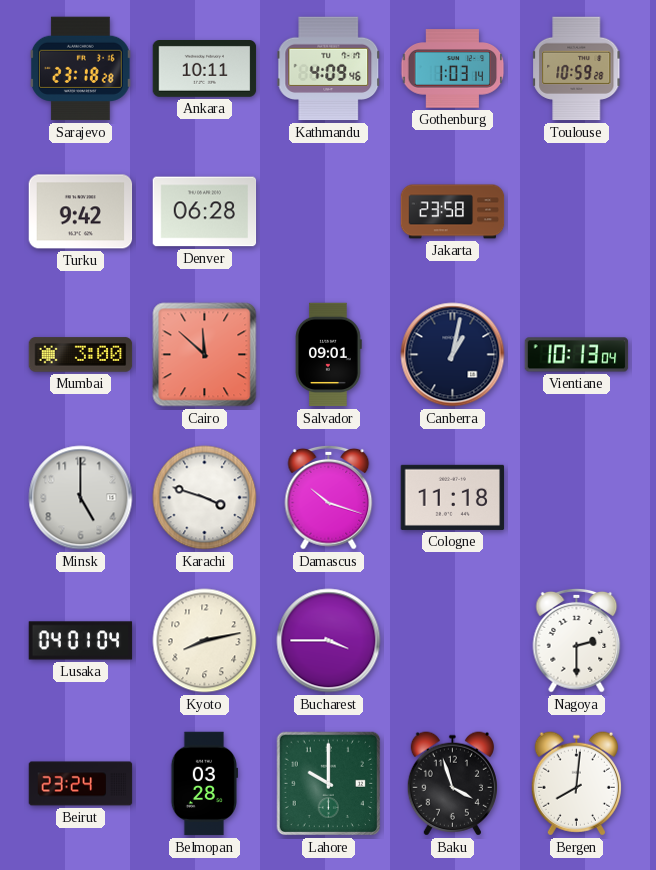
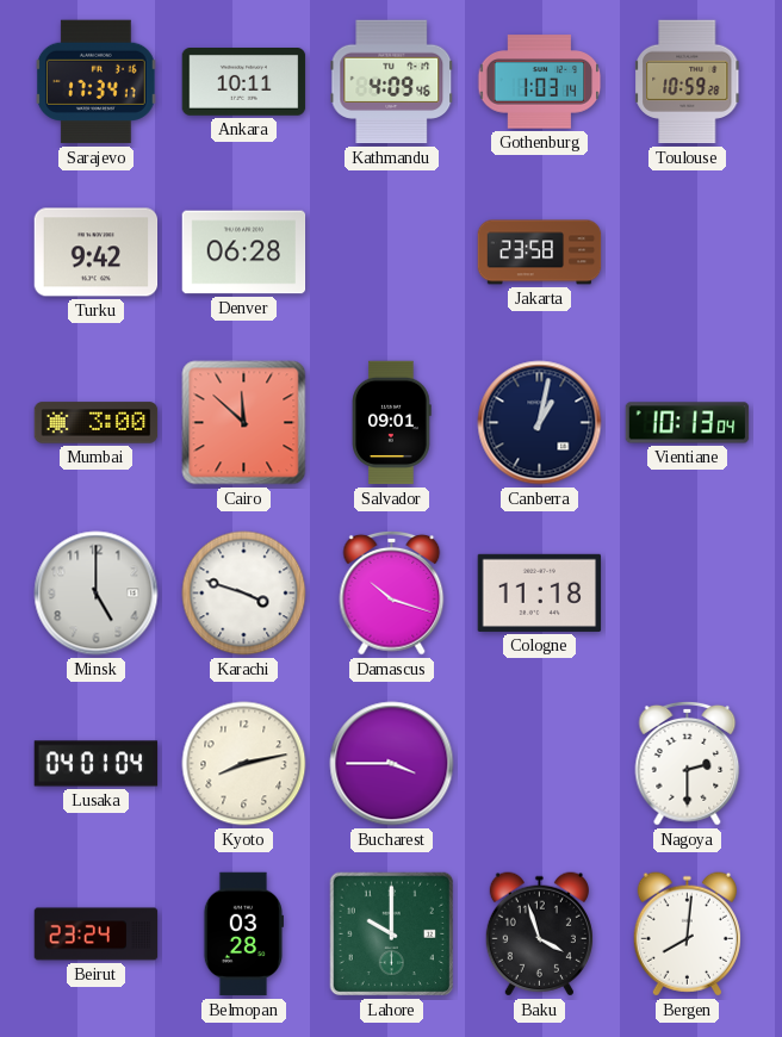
Sarajevo: 23:18 -> 17:34 (95, 82)
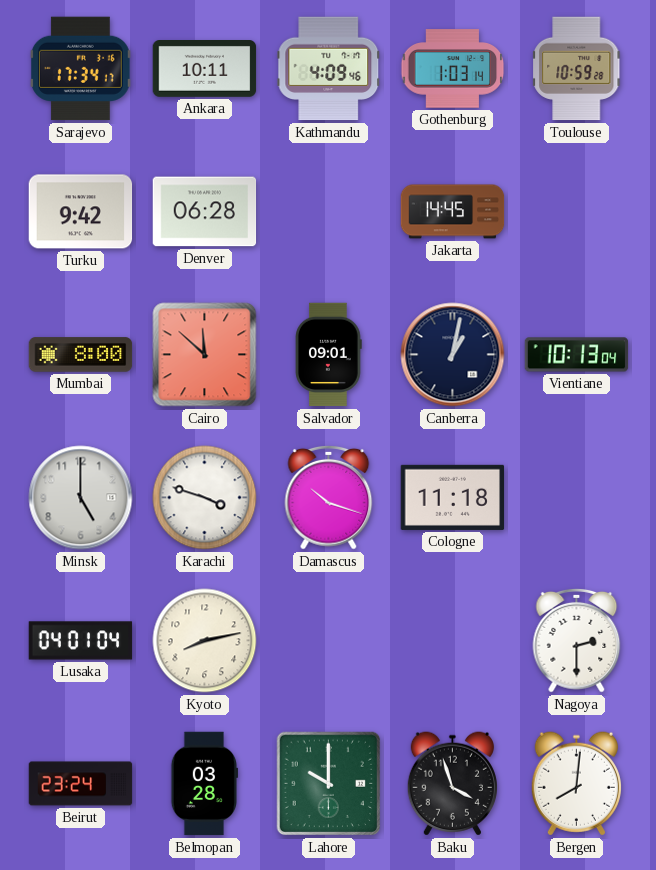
Jakarta: 23:58 -> 14:45 (453, 212)
Mumbai: 3:00 -> 8:00 (81, 355)
Bucharest: 3:45 -> none (392, 764)
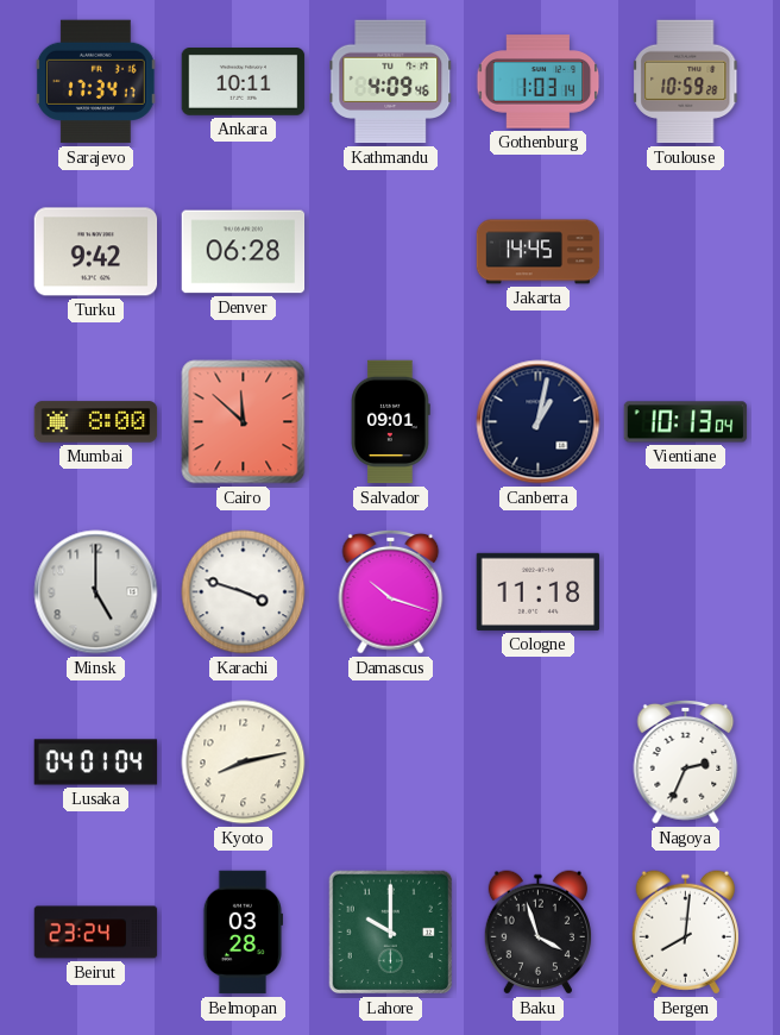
Nagoya: 2:30 -> 2:34 (686, 761)
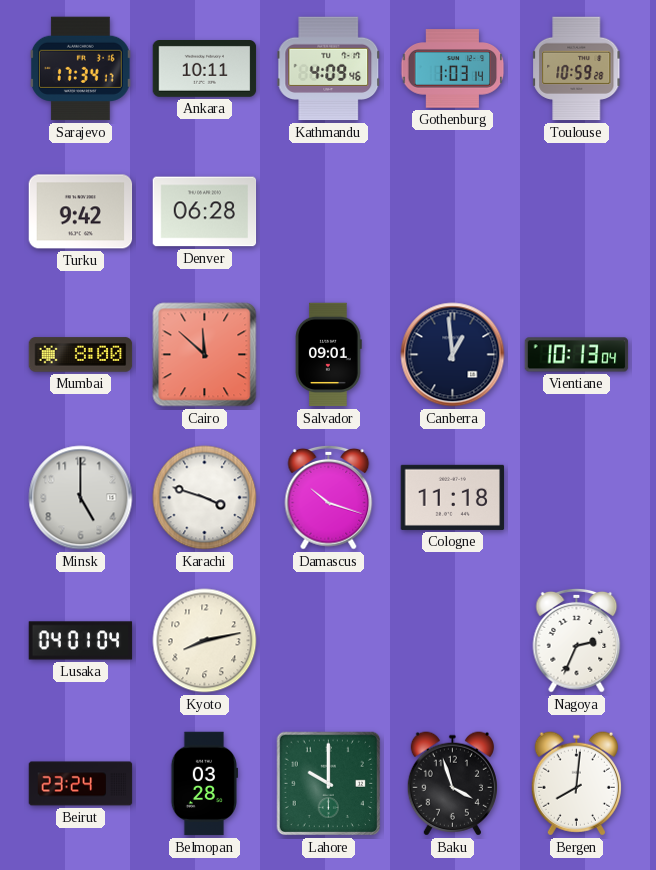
Jakarta: 14:45 -> none (539, 252)
Canberra: 1:02 -> 12:59 (453, 355)
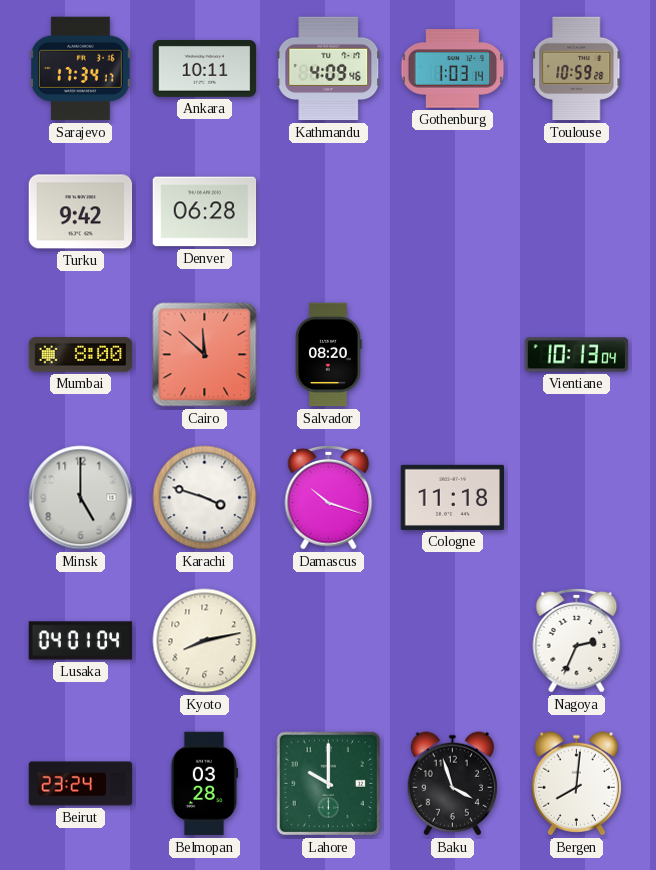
Salvador: 09:01 -> 08:20 (329, 355)
Canberra: 12:59 -> none (453, 355)
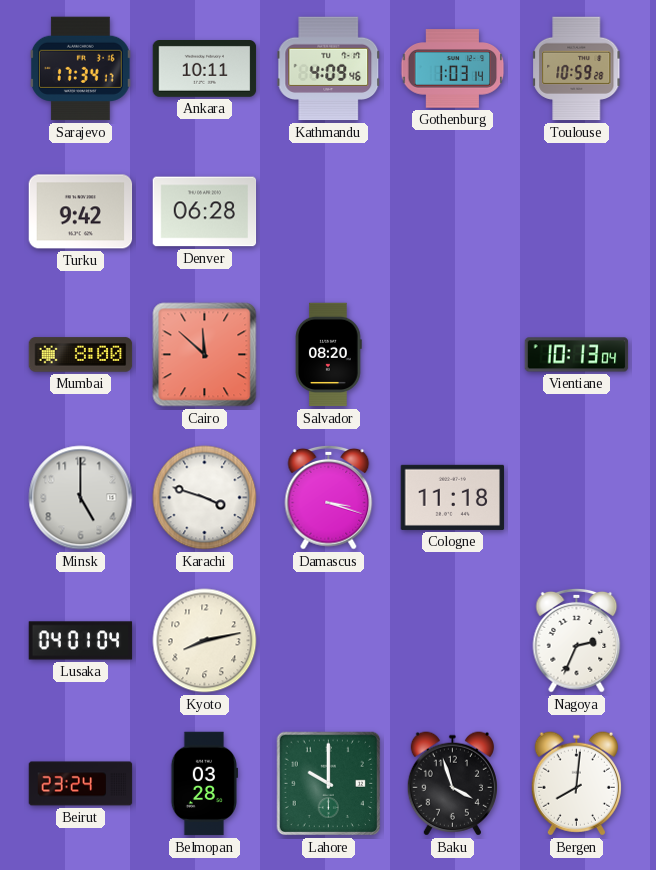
Damascus: 10:18 -> 3:18 (329, 497)
